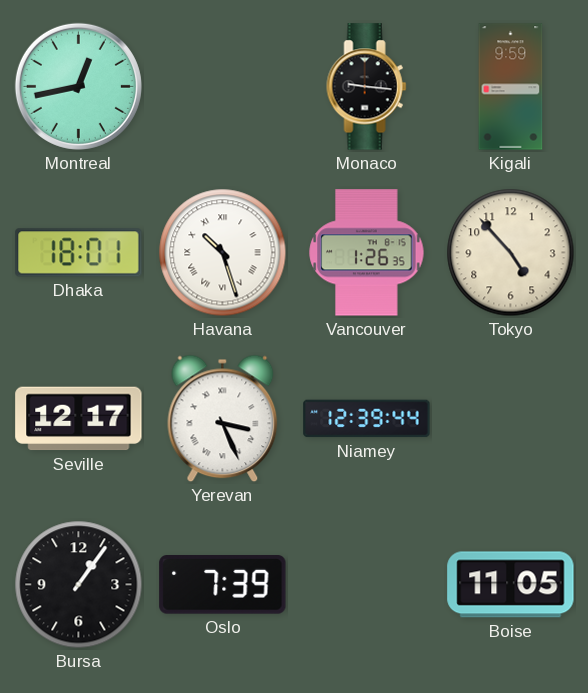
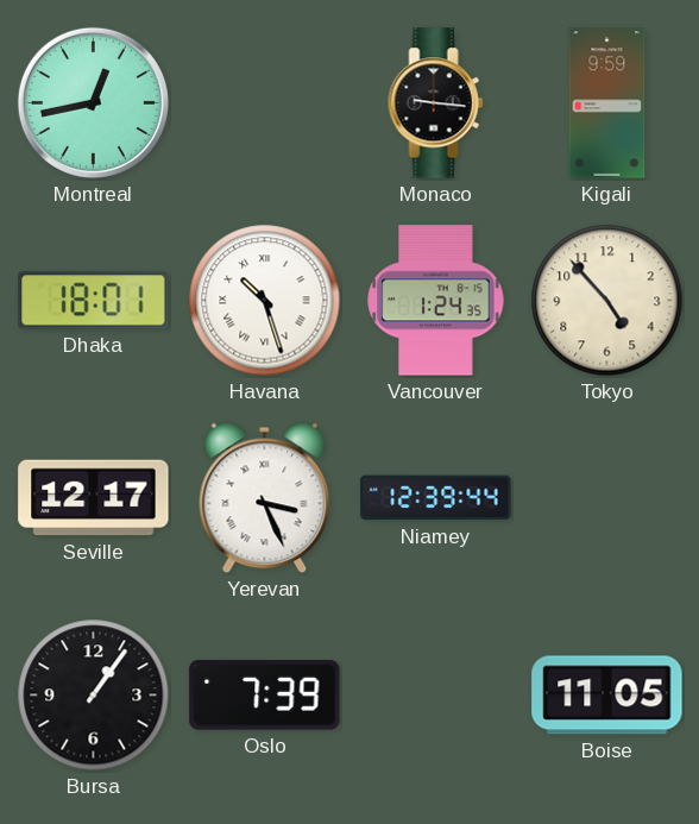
Vancouver: 1:26 -> 1:24 (436, 301)
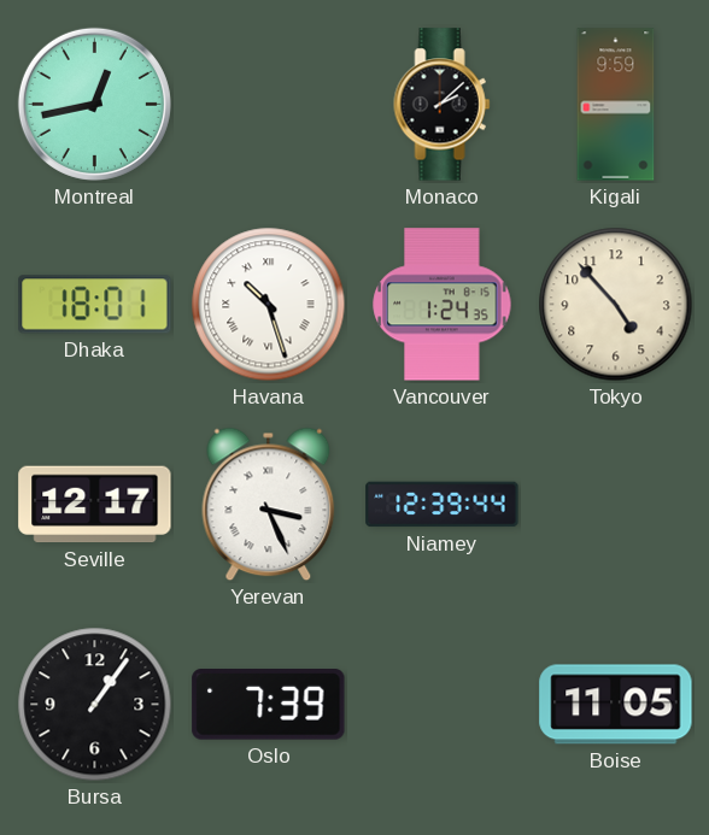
Monaco: 9:16 -> 2:08 (443, 105)
